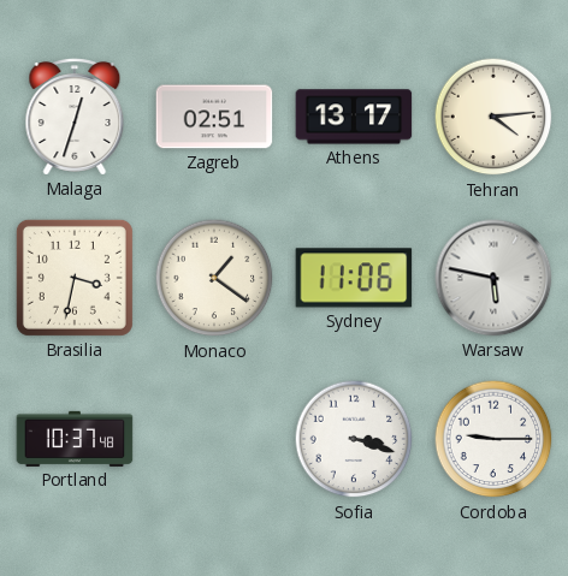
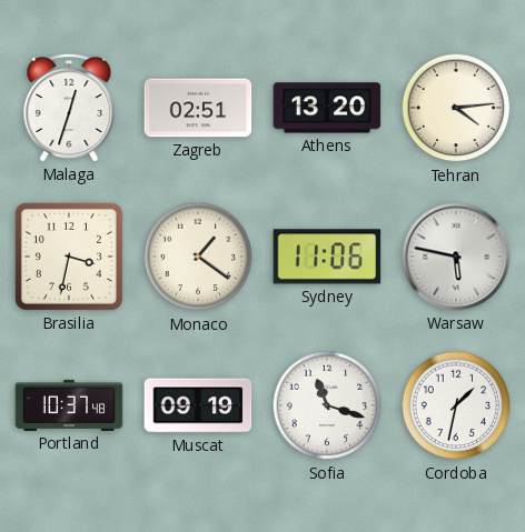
Athens: 13:17 -> 13:20 (327, 108)
Muscat: none -> 09:19 (198, 405)
Sofia: 3:18 -> 11:18 (327, 405)
Cordoba: 9:15 -> 1:32 (456, 405)
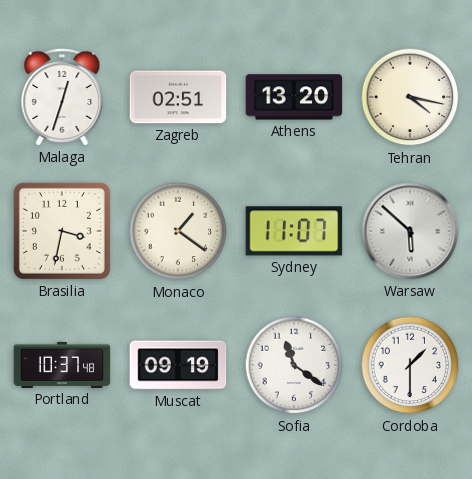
Tehran: 4:14 -> 4:17 (410, 97)
Sydney: 11:06 -> 11:07 (294, 231)
Warsaw: 5:47 -> 5:52 (410, 231)
Sofia: 11:18 -> 11:21 (294, 365)
Cordoba: 1:32 -> 1:30 (410, 365)
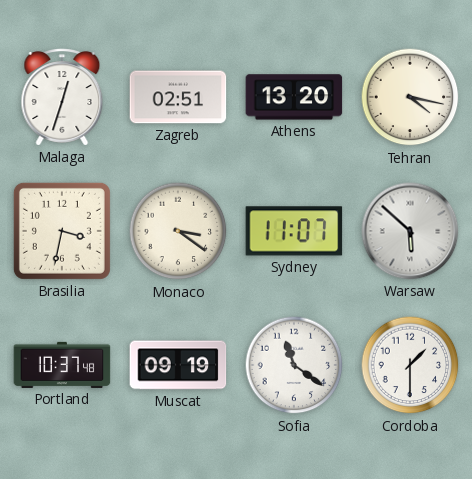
Monaco: 1:21 -> 3:21 (178, 231)
